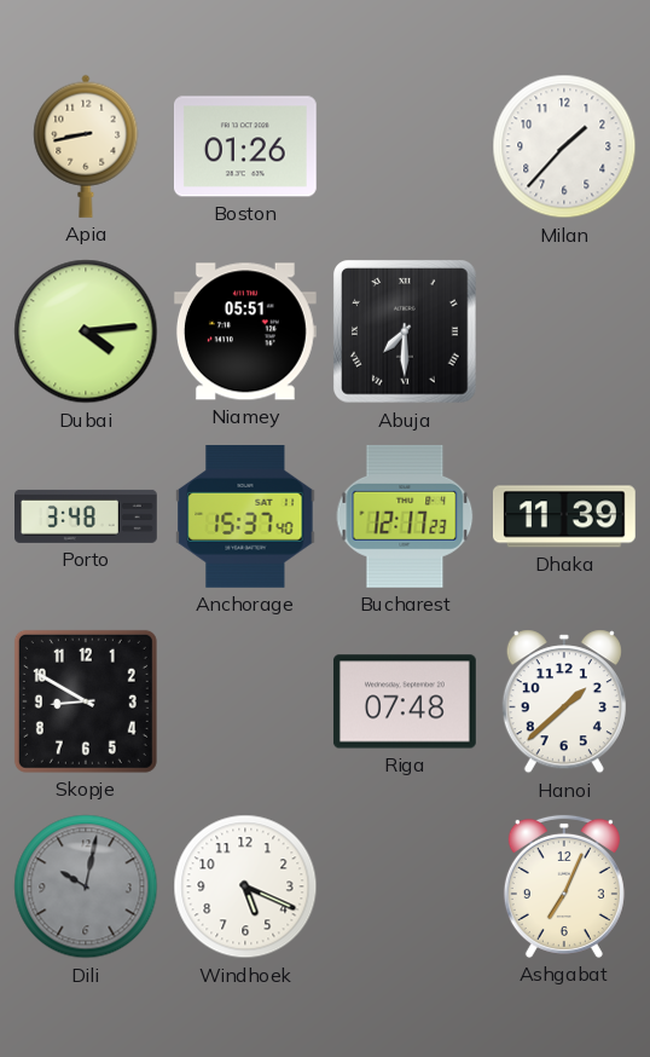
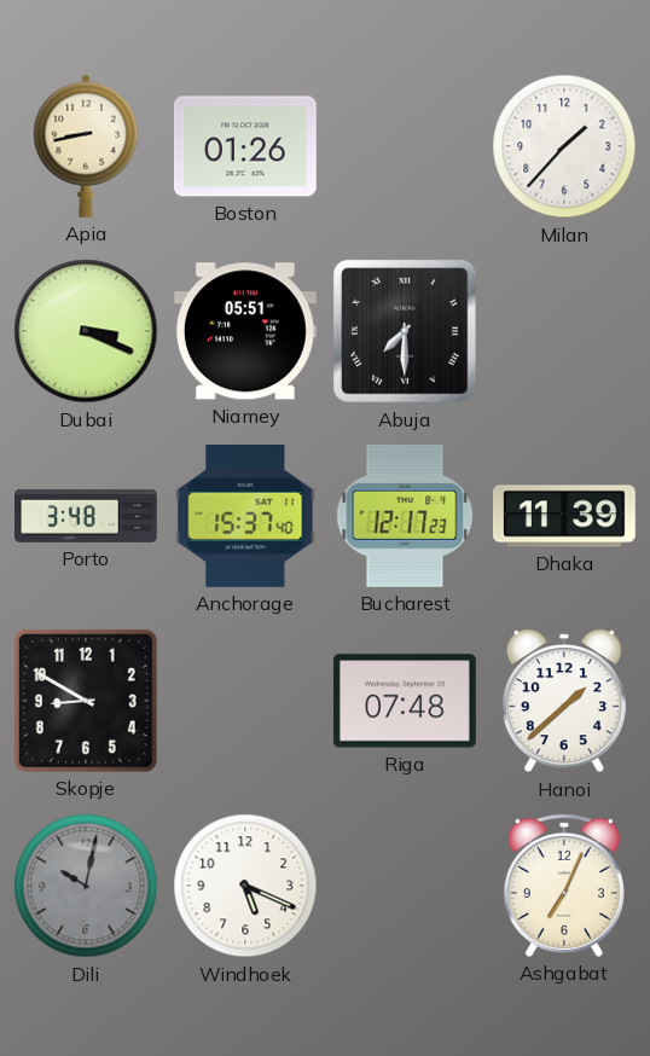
Dubai: 4:14 -> 3:19 (86, 331)
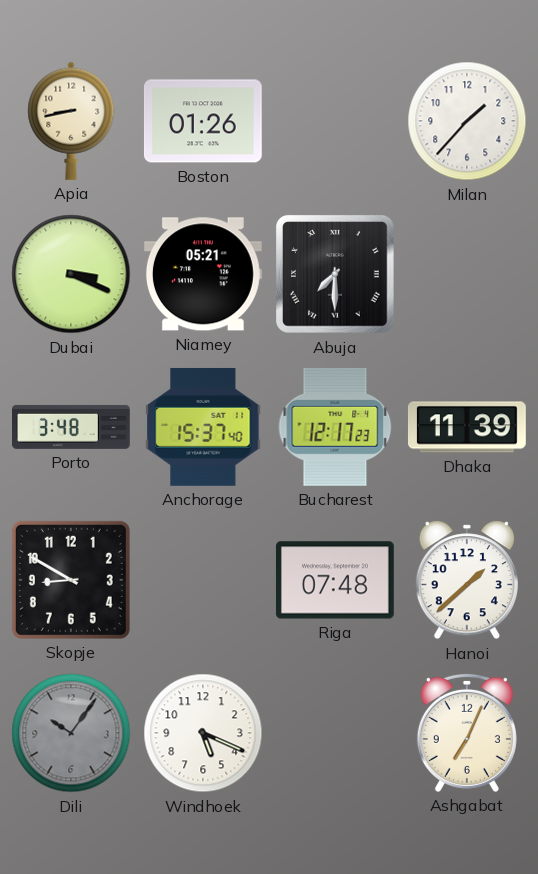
Niamey: 05:51 -> 05:21 (203, 274)
Dili: 10:02 -> 10:06 (71, 733)
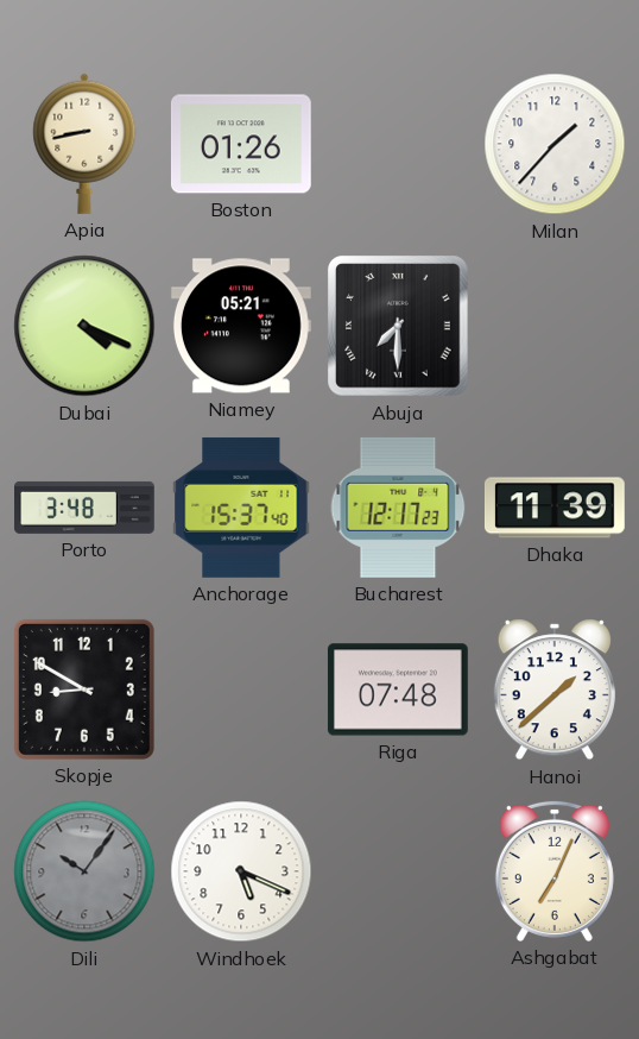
Dubai: 3:19 -> 4:19 (84, 326)
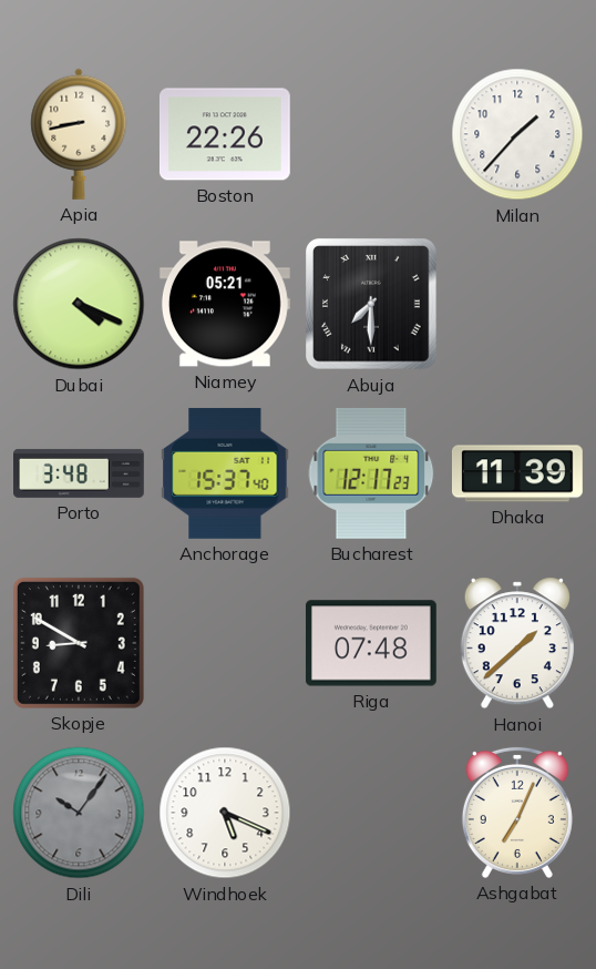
Boston: 01:26 -> 22:26 (225, 134)
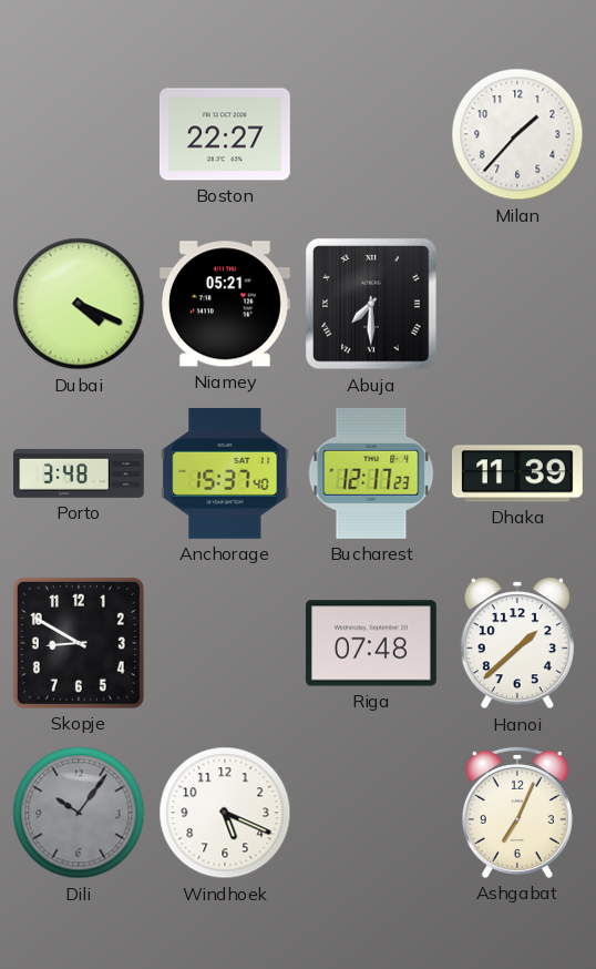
Apia: 8:43 -> none (79, 134)
Boston: 22:26 -> 22:27 (225, 134)
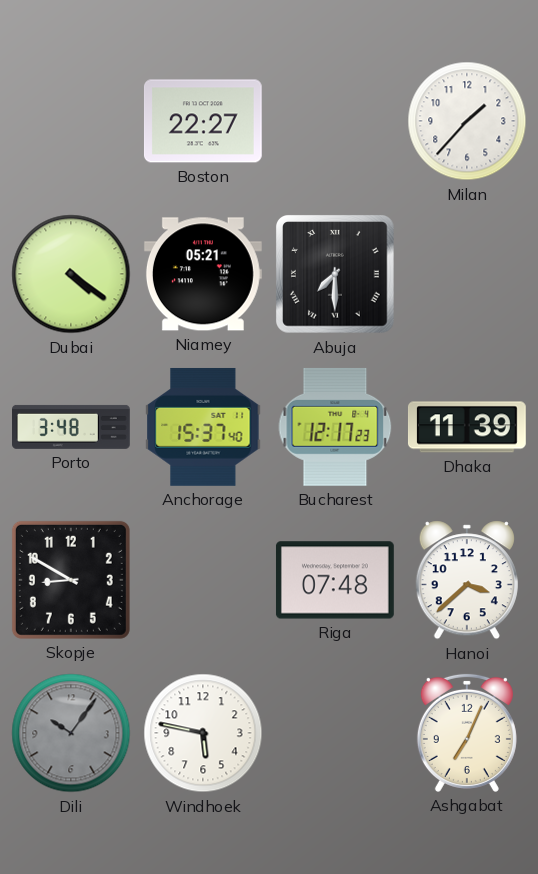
Dubai: 4:19 -> 4:21 (71, 274)
Hanoi: 1:38 -> 3:38 (467, 580)
Windhoek: 5:19 -> 5:47 (203, 733)
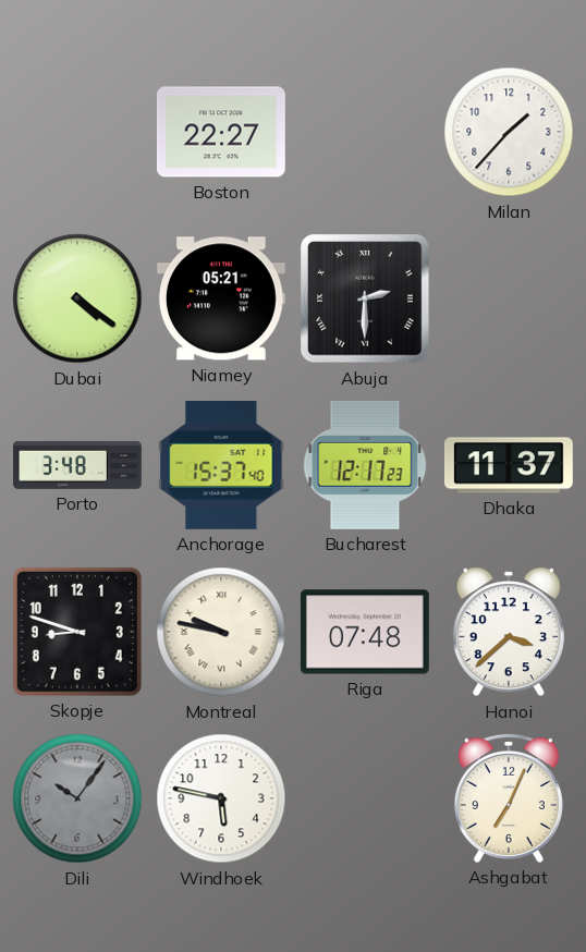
Abuja: 7:30 -> 2:30 (366, 300)
Dhaka: 11:39 -> 11:37 (509, 465)
Skopje: 8:50 -> 8:48 (77, 632)
Montreal: none -> 9:47 (221, 632)
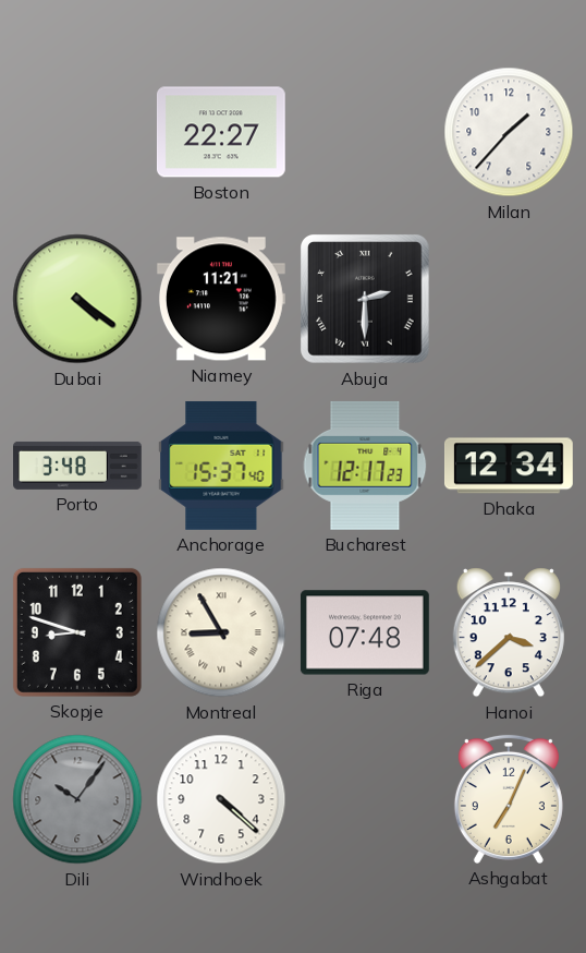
Niamey: 05:21 -> 11:21 (221, 299)
Dhaka: 11:37 -> 12:34 (509, 466)
Montreal: 9:47 -> 8:55 (221, 632)
Windhoek: 5:47 -> 4:22 (221, 799)
